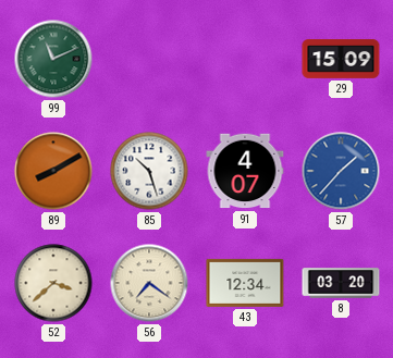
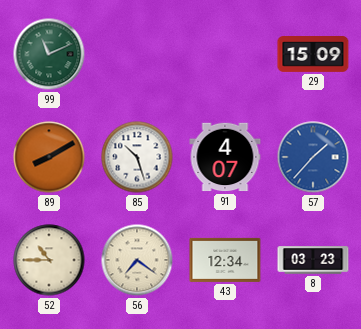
52: 3:38 -> 10:45 (49, 260)
8: 03:20 -> 03:23 (313, 260)
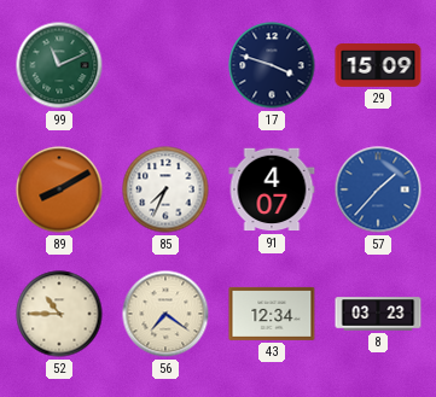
17: none -> 3:48 (272, 65)
85: 10:27 -> 7:34 (165, 189)
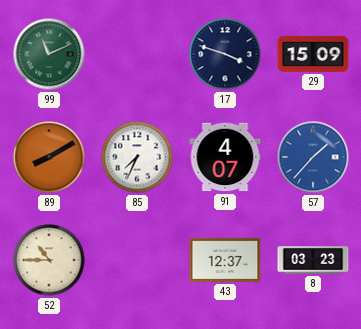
56: 7:21 -> none (165, 314)
43: 12:34 -> 12:37 (225, 260)
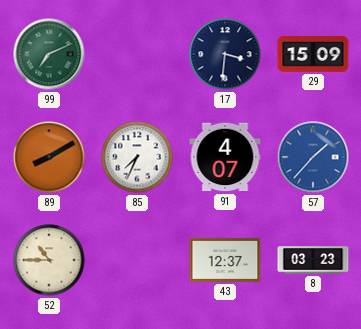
99: 11:11 -> 7:11 (49, 54)
17: 3:48 -> 3:31 (225, 54)
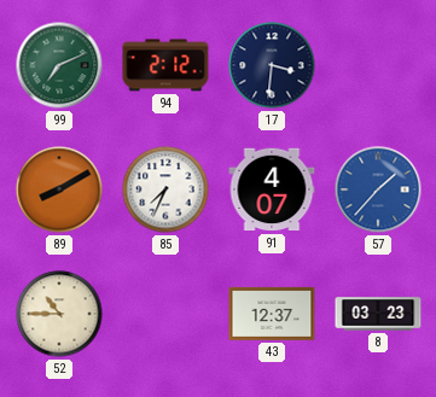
94: none -> 2:12 (165, 65)
29: 15:09 -> none (313, 55)
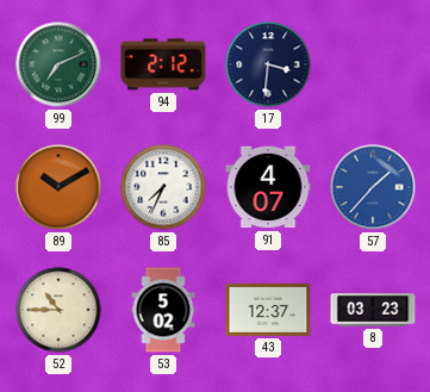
89: 8:10 -> 10:10 (58, 187)
53: none -> 5:02 (163, 310)
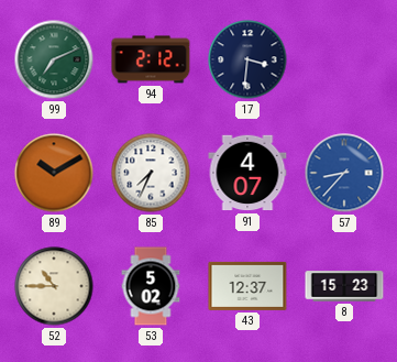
57: 1:37 -> 8:37 (344, 173)
8: 03:23 -> 15:23 (344, 286)
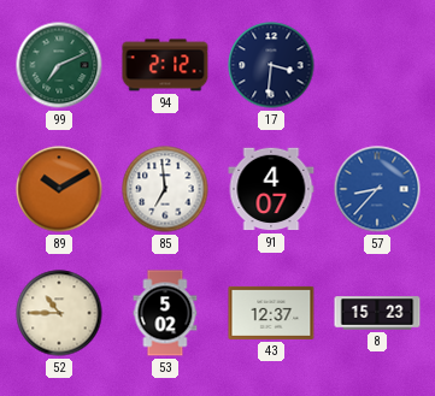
85: 7:34 -> 6:59 (165, 189)
